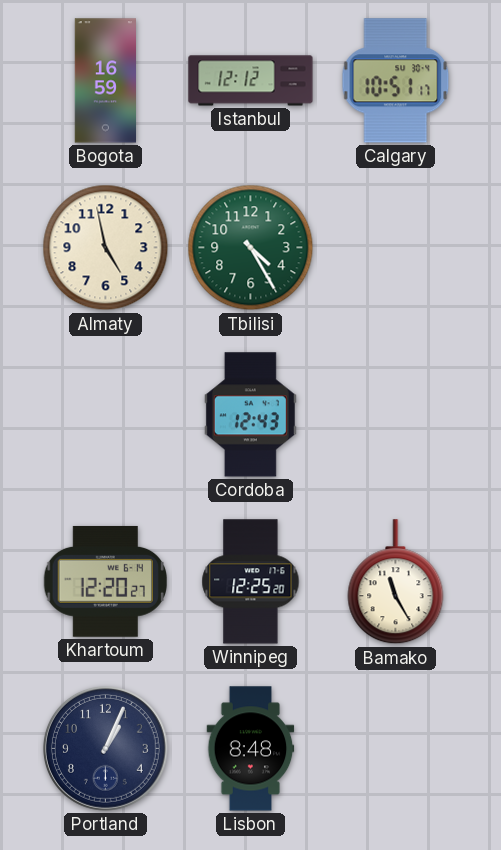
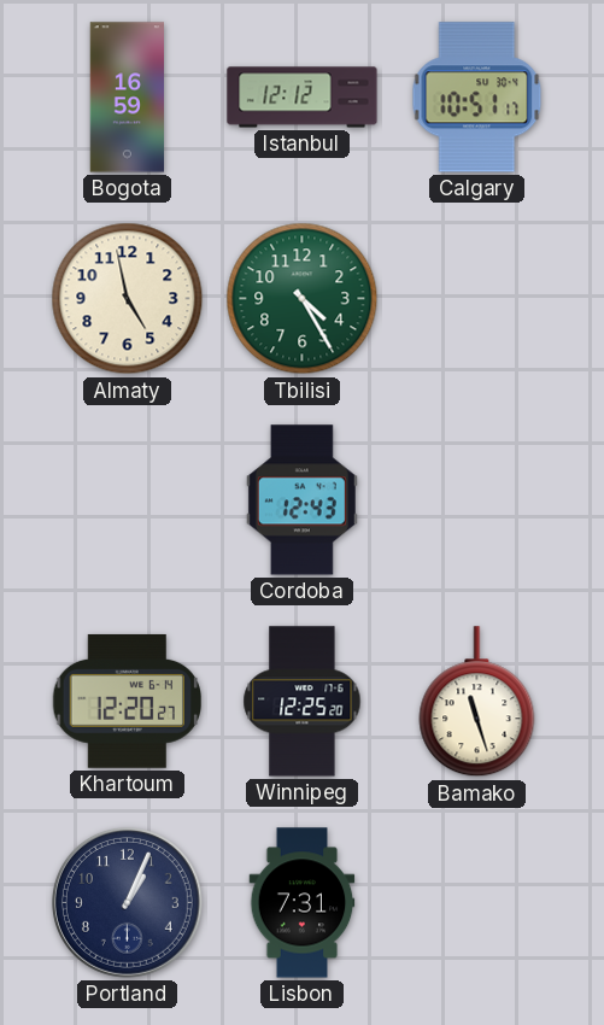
Bamako: 11:25 -> 11:27 (477, 702)
Lisbon: 8:48 -> 7:31 (303, 903)
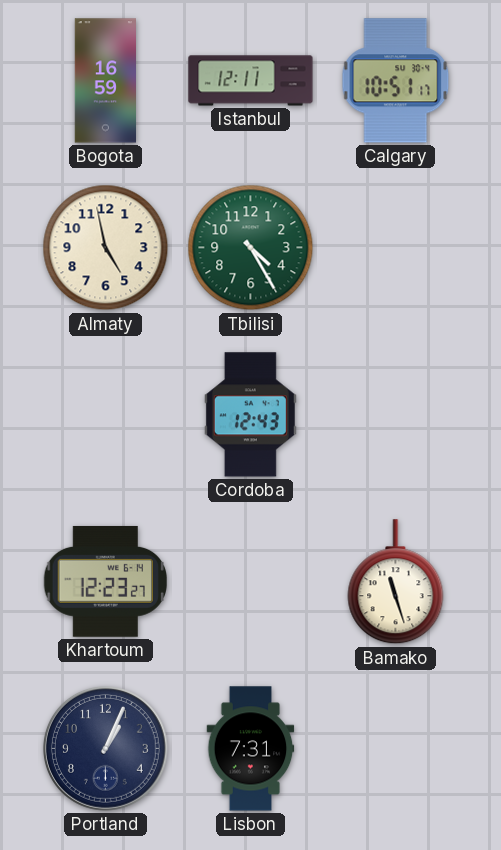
Istanbul: 12:12 -> 12:11 (251, 81)
Khartoum: 12:20 -> 12:23 (105, 581)
Winnipeg: 12:25 -> none (303, 702)
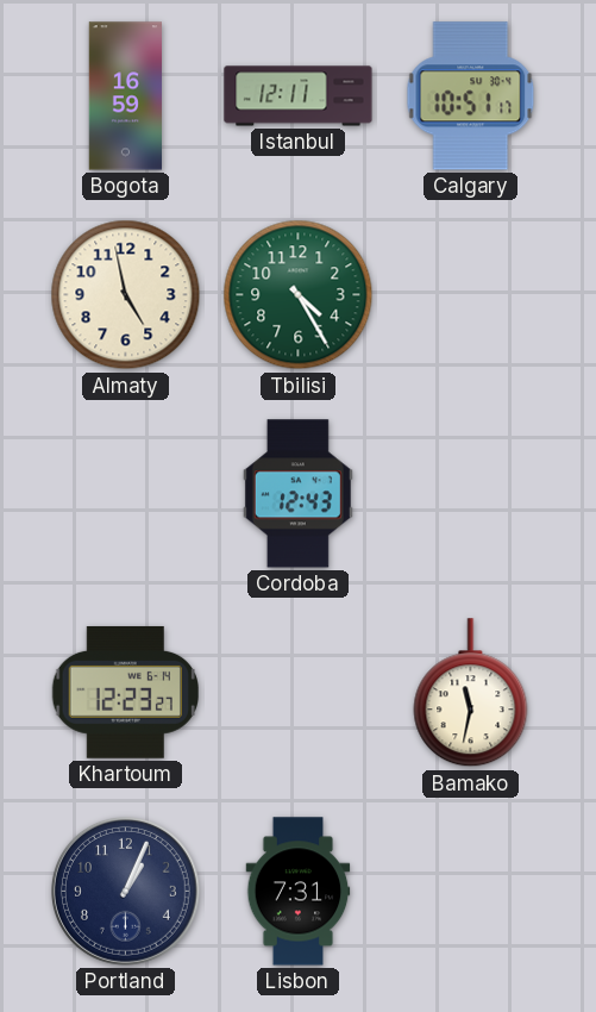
Bamako: 11:27 -> 11:32 (471, 693)
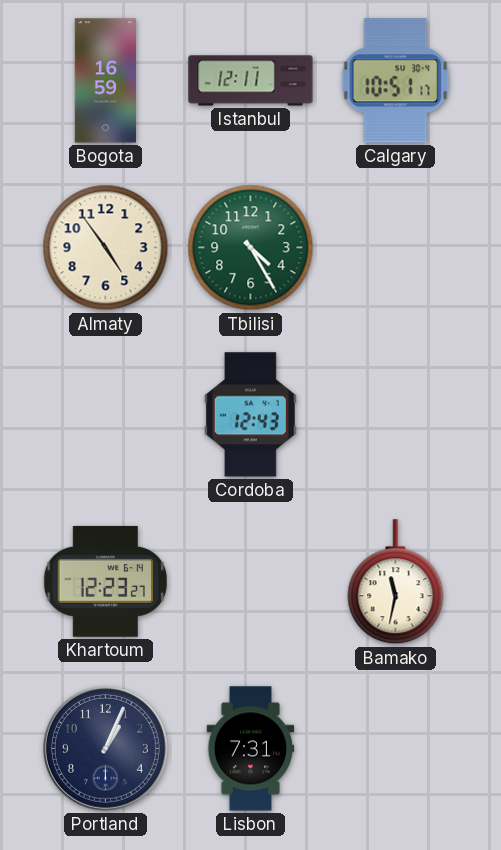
Almaty: 4:58 -> 4:54 (106, 248)
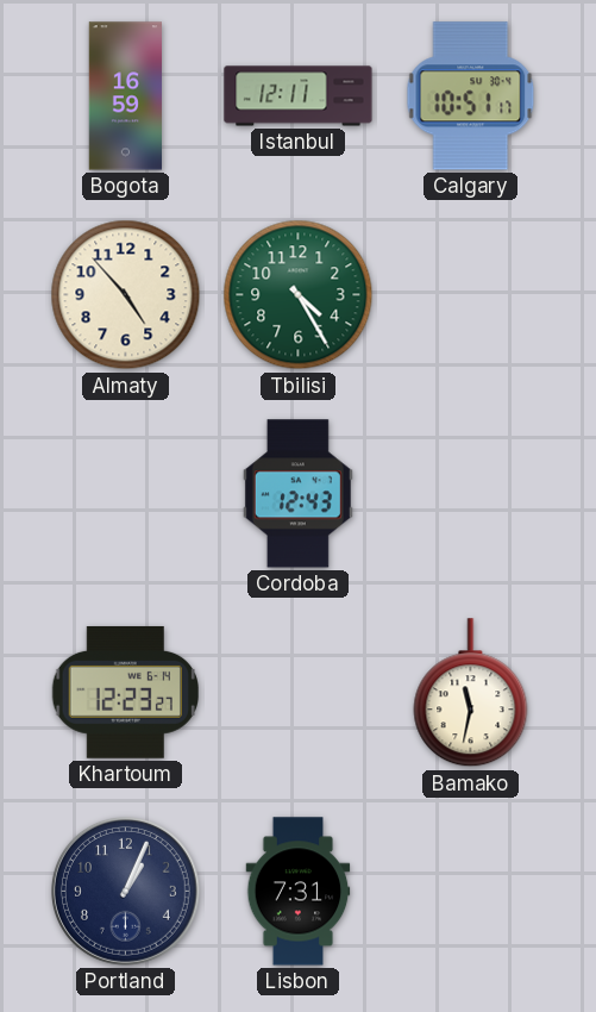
Almaty: 4:54 -> 4:53 (126, 295)
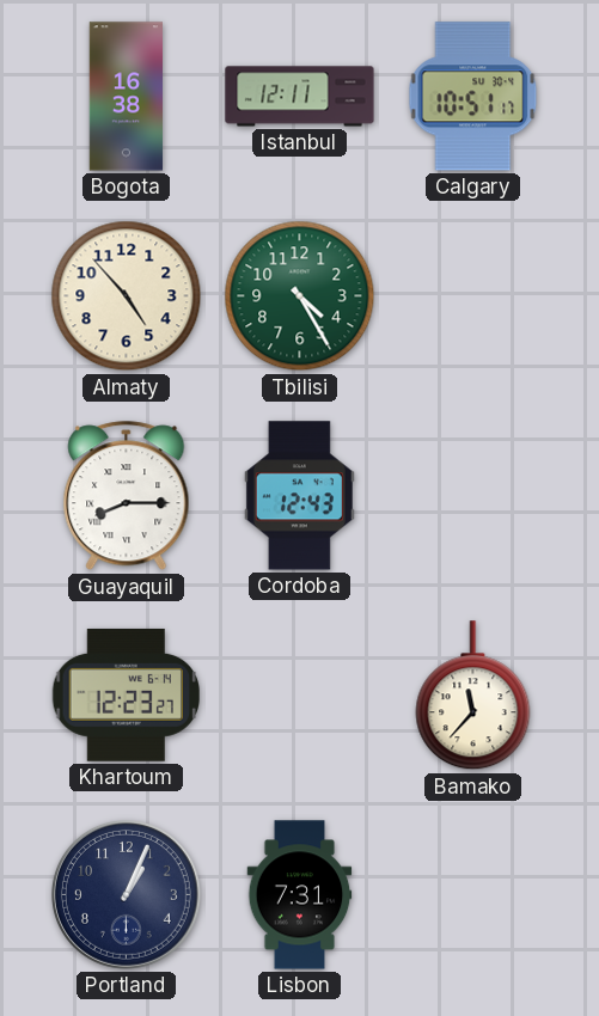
Bogota: 16:59 -> 16:38 (126, 97)
Guayaquil: none -> 8:15 (127, 496)
Bamako: 11:32 -> 11:37 (473, 696)
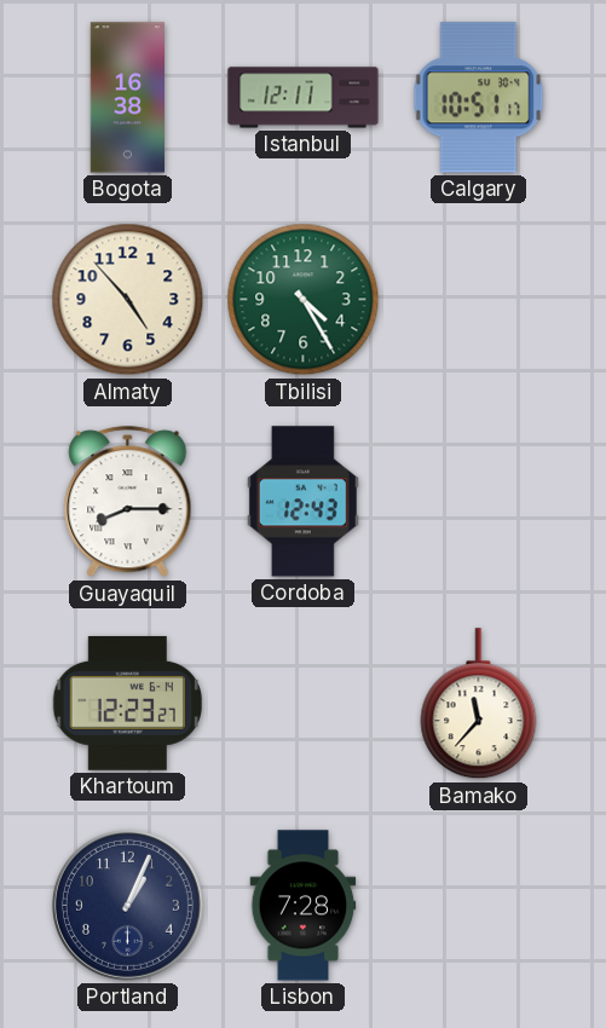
Lisbon: 7:31 -> 7:28 (304, 906)
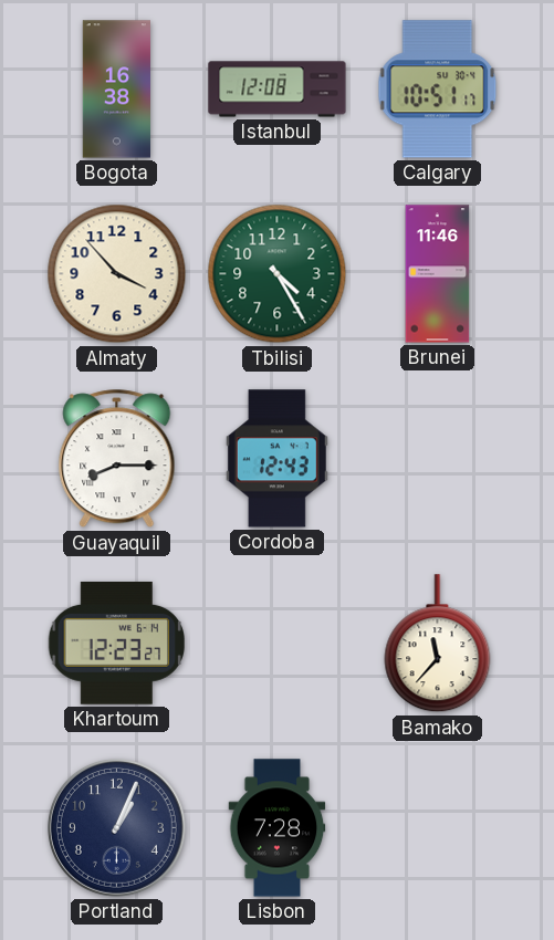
Istanbul: 12:11 -> 12:08 (278, 90)
Almaty: 4:53 -> 3:53 (117, 274)
Brunei: none -> 11:46 (438, 274)
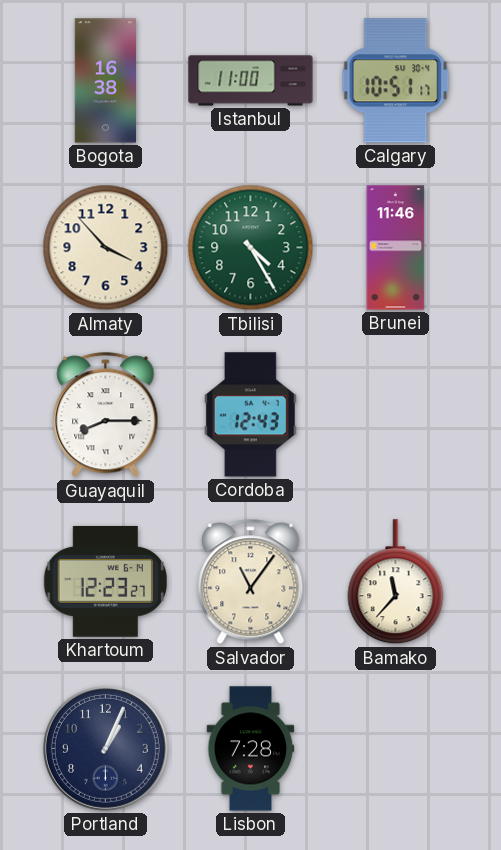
Istanbul: 12:08 -> 11:00 (251, 81)
Salvador: none -> 11:06 (251, 582)
